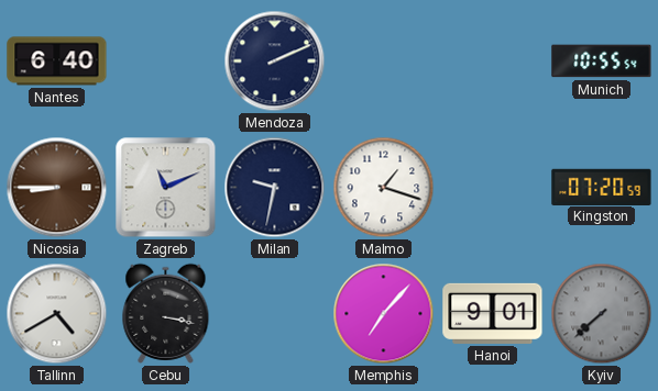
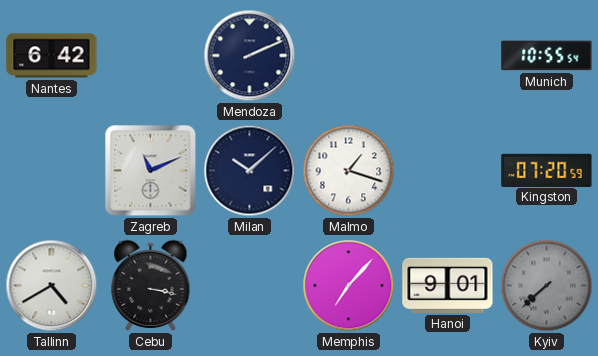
Nantes: 6:40 -> 6:42 (52, 56)
Nicosia: 8:45 -> none (57, 188)
Milan: 9:32 -> 10:08 (250, 171)
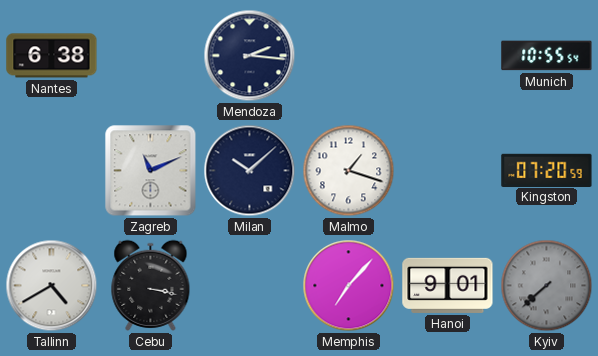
Nantes: 6:42 -> 6:38 (52, 56)
Mendoza: 2:11 -> 2:16 (250, 56)
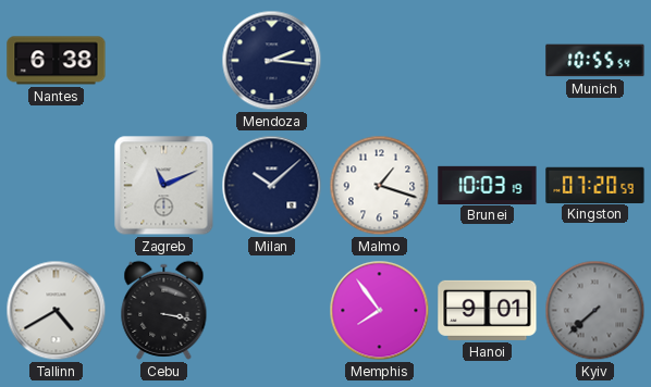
Brunei: none -> 10:03 (488, 185)
Memphis: 7:07 -> 7:54 (380, 311)
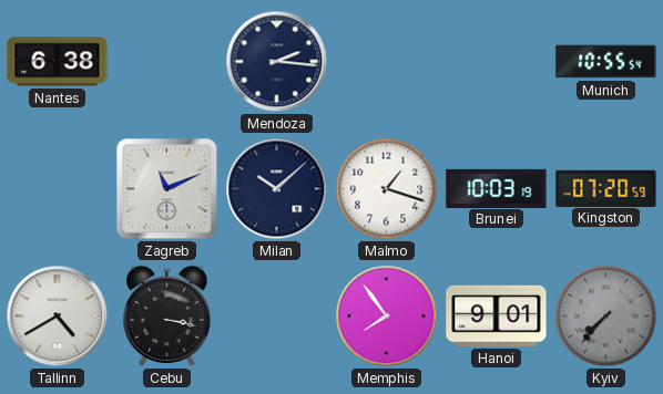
Kyiv: 7:38 -> 7:37 (606, 317)
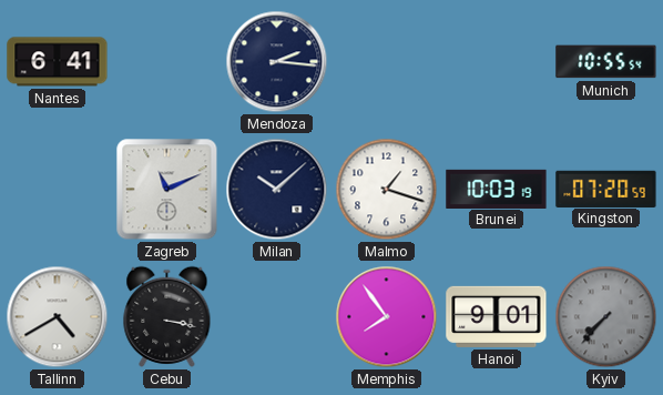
Nantes: 6:38 -> 6:41 (58, 62)
